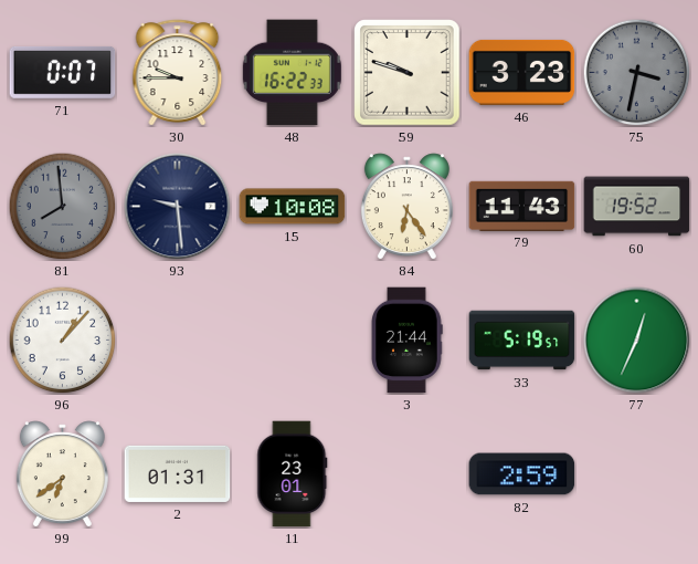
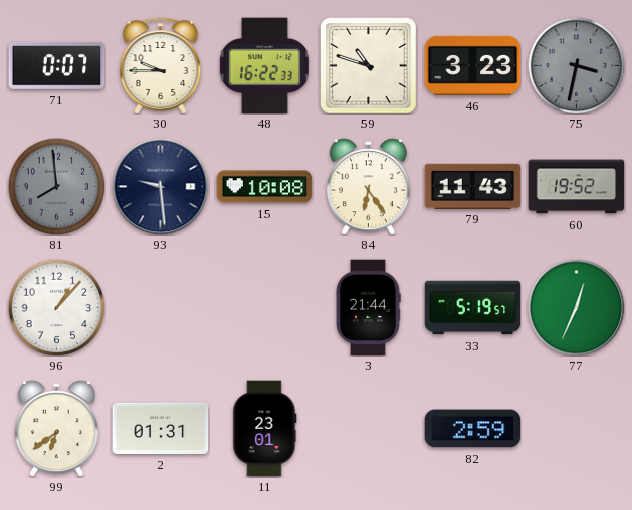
59: 9:48 -> 10:48 (369, 66)
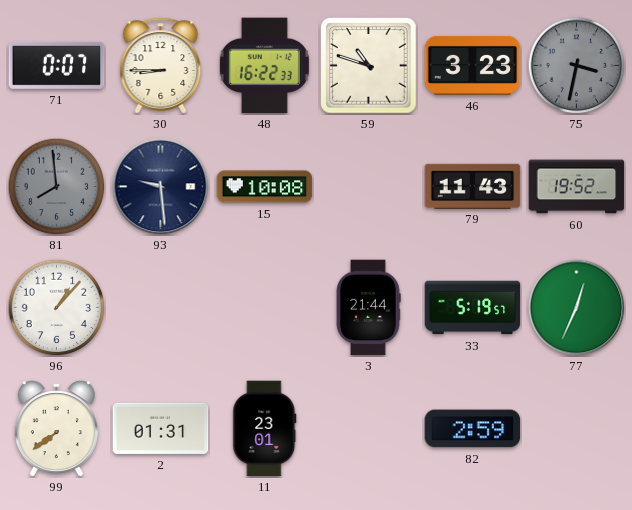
30: 9:45 -> 8:45 (161, 66)
84: 6:24 -> none (368, 187)
99: 6:39 -> 7:39 (56, 429)
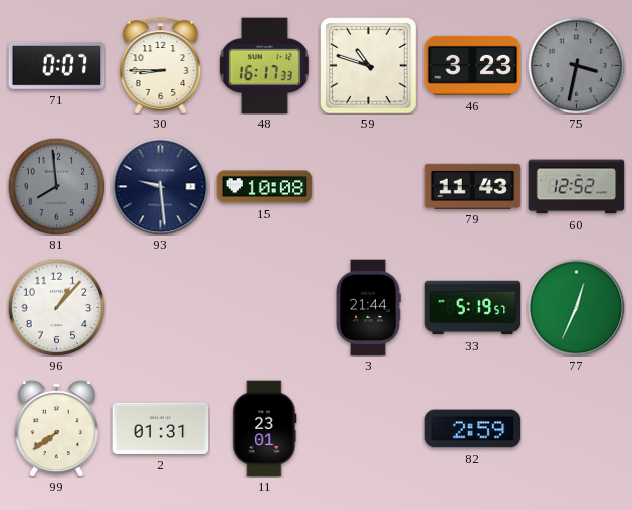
48: 16:22 -> 16:17 (264, 66)
60: 19:52 -> 12:52 (577, 187)
